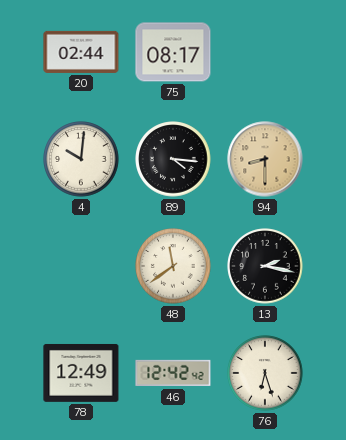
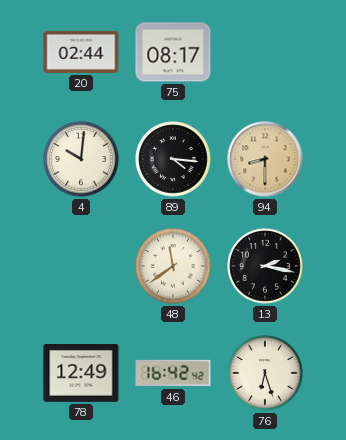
46: 12:42 -> 16:42 (173, 373)
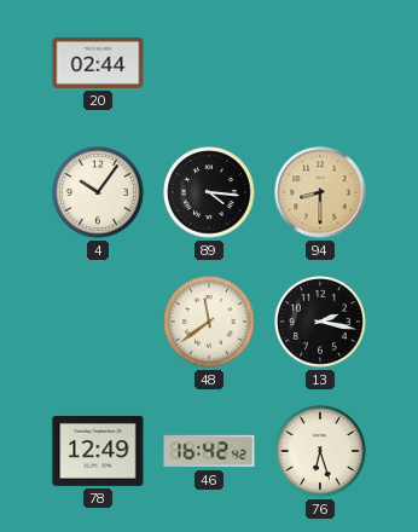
75: 08:17 -> none (173, 52)
4: 10:01 -> 10:06 (98, 192)
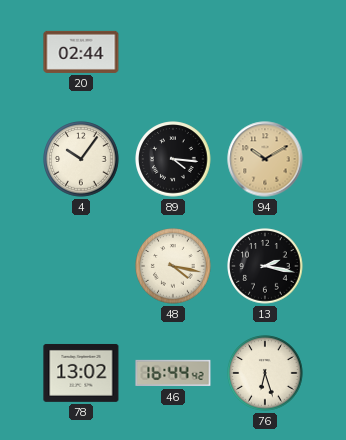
94: 8:30 -> 10:10 (265, 159)
48: 11:39 -> 4:17 (173, 266)
78: 12:49 -> 13:02 (81, 373)
46: 16:42 -> 16:44 (173, 373)
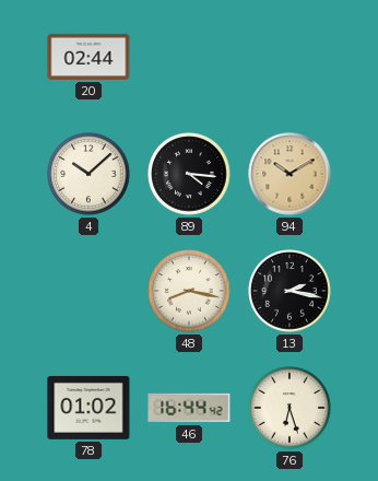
4: 10:06 -> 10:08 (88, 174)
48: 4:17 -> 8:17 (189, 291)
78: 13:02 -> 01:02 (88, 408)
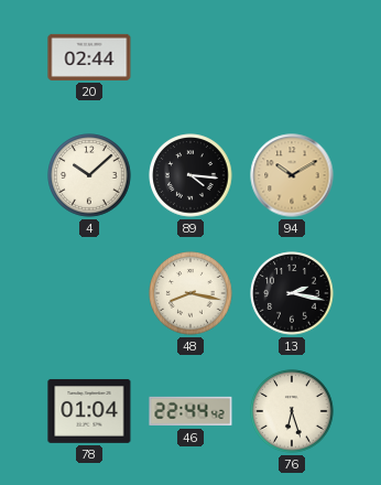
78: 01:02 -> 01:04 (89, 411)
46: 16:44 -> 22:44 (190, 411)
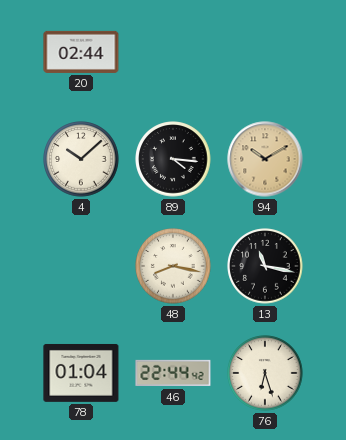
13: 2:17 -> 11:17 (265, 266)
